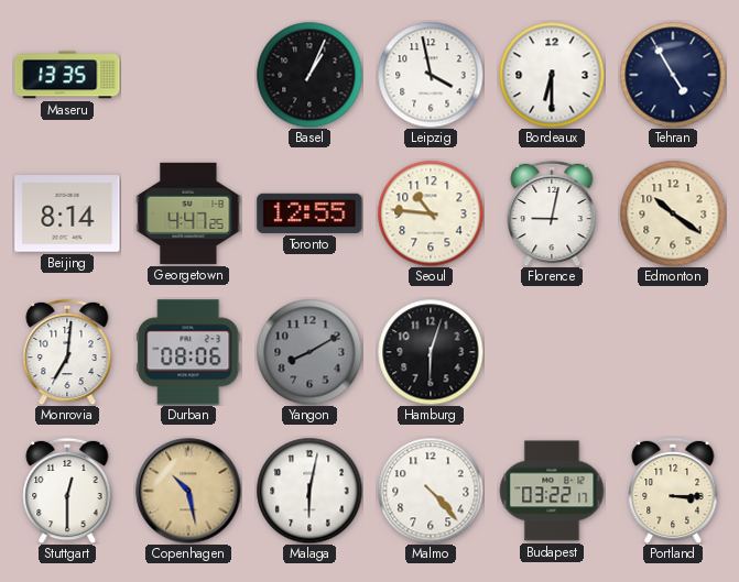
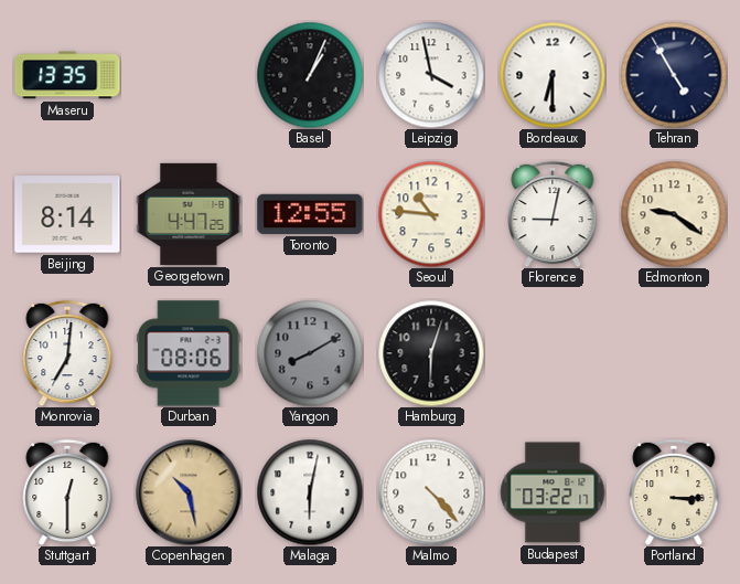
Edmonton: 10:21 -> 9:21 (674, 214)
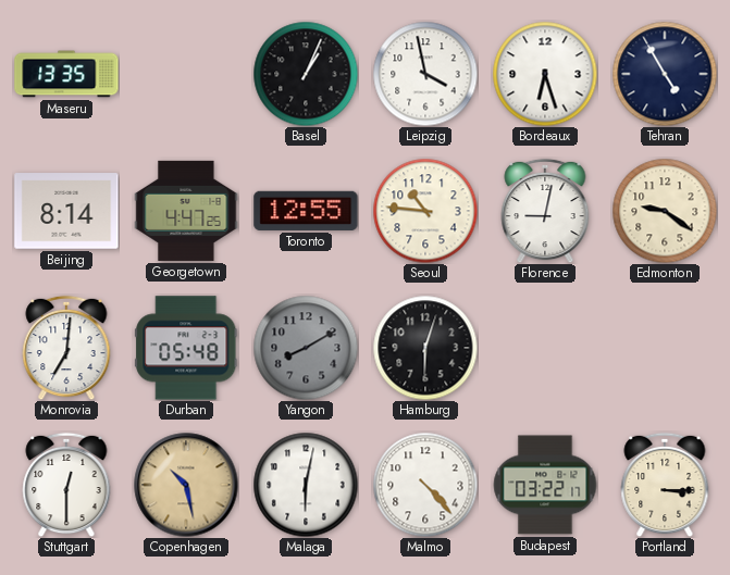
Bordeaux: 6:30 -> 6:27 (545, 74)
Durban: 08:06 -> 05:48 (186, 348)
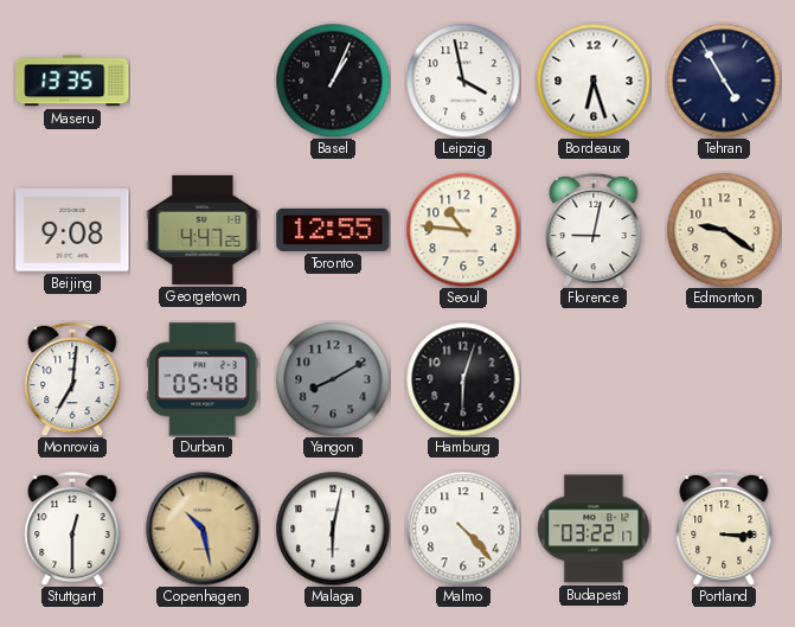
Beijing: 8:14 -> 9:08 (72, 230)
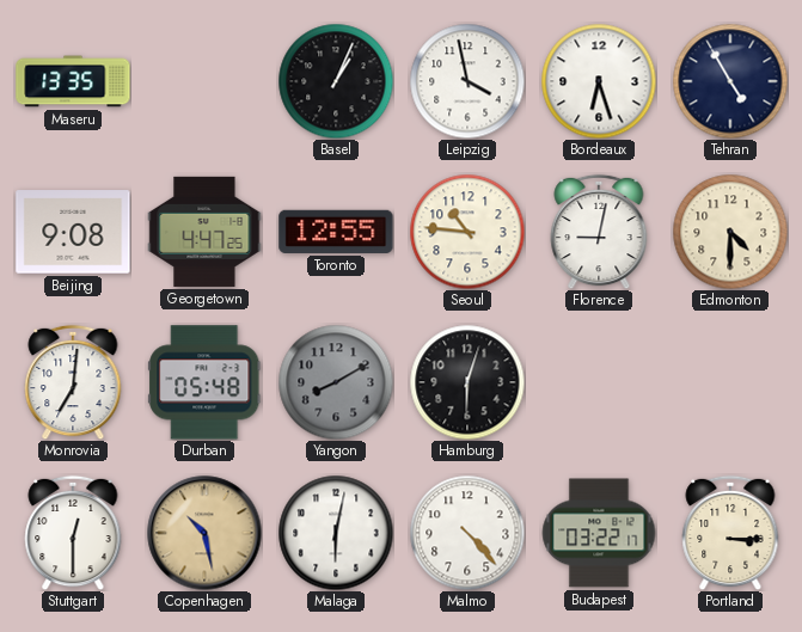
Edmonton: 9:21 -> 4:30 (730, 232)
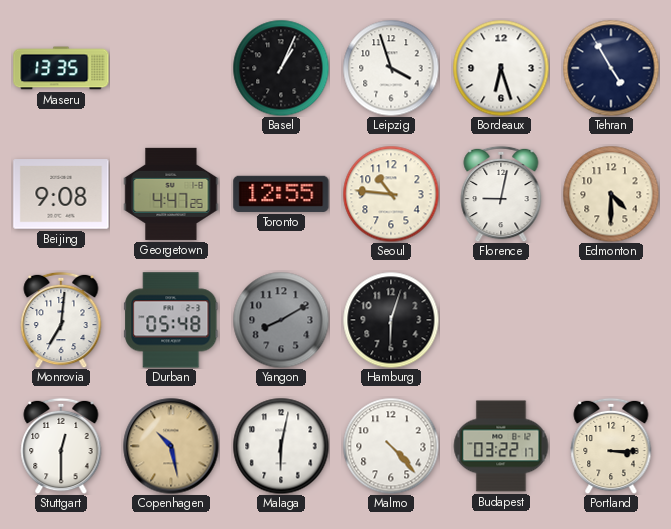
Leipzig: 3:58 -> 3:57 (391, 68)
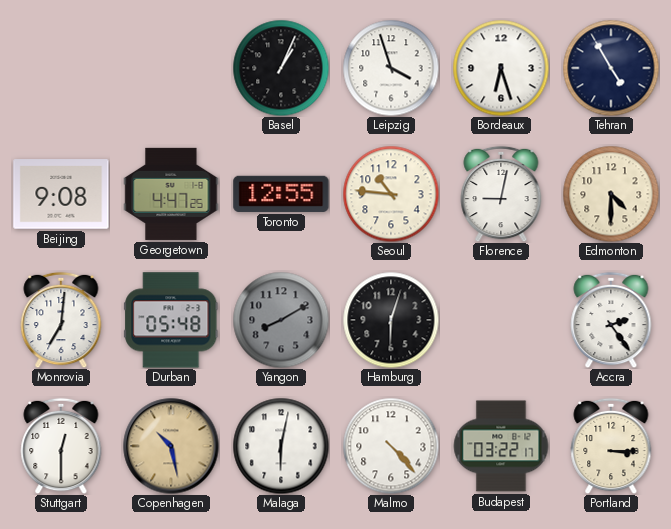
Maseru: 13:35 -> none (61, 68)
Accra: none -> 2:24 (611, 320)
